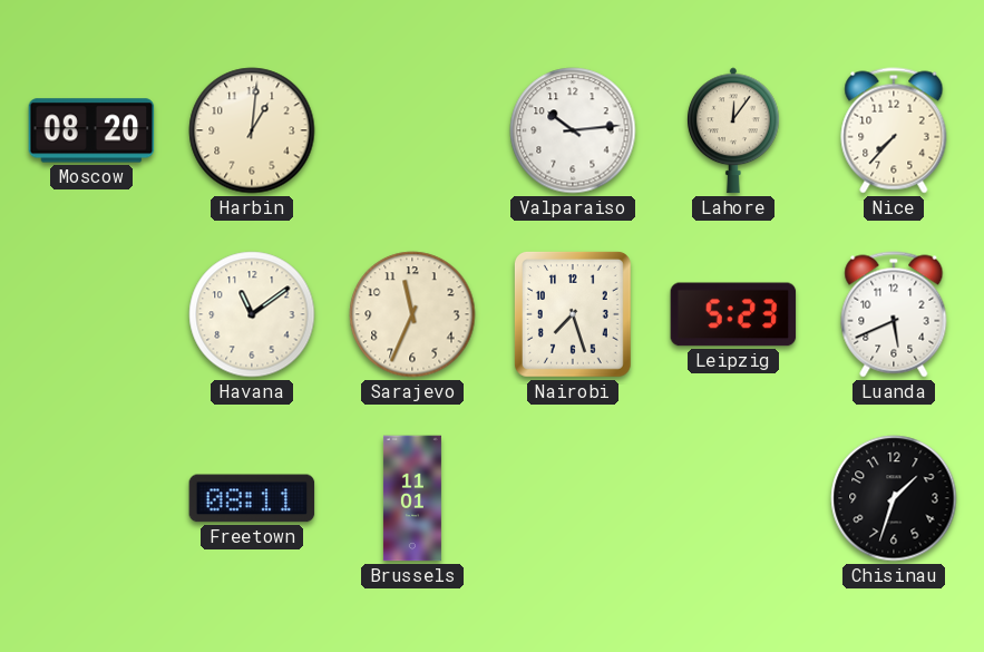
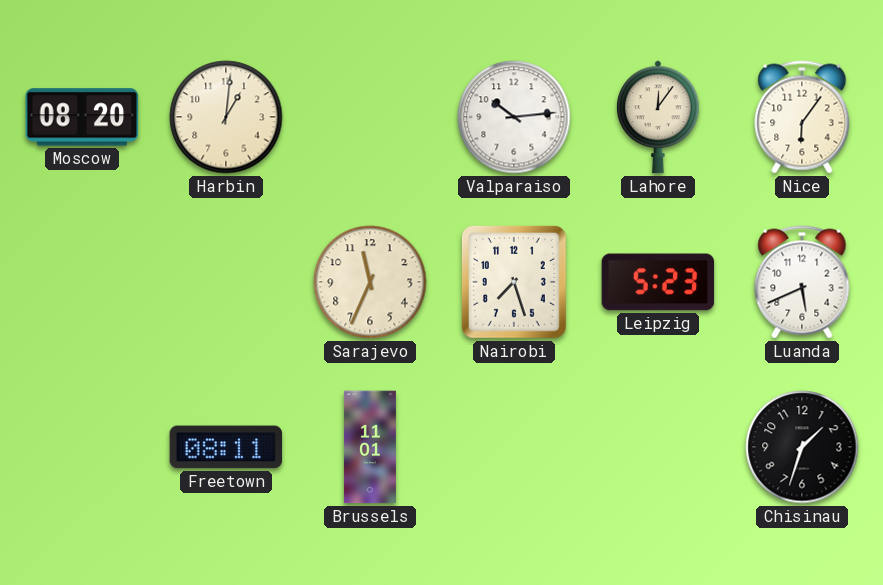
Nice: 7:37 -> 6:06 (802, 117)
Havana: 11:09 -> none (252, 314)
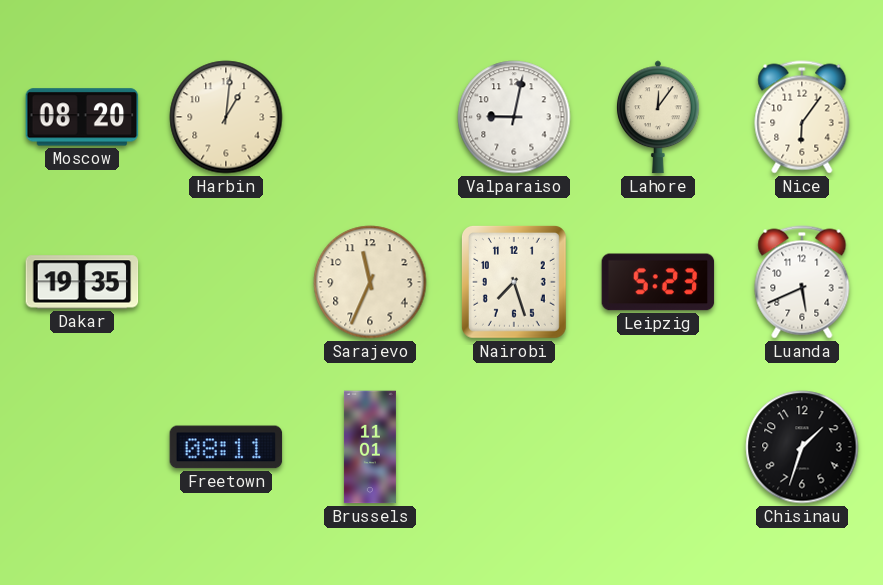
Valparaiso: 10:14 -> 9:02 (514, 117)
Dakar: none -> 19:35 (82, 282)
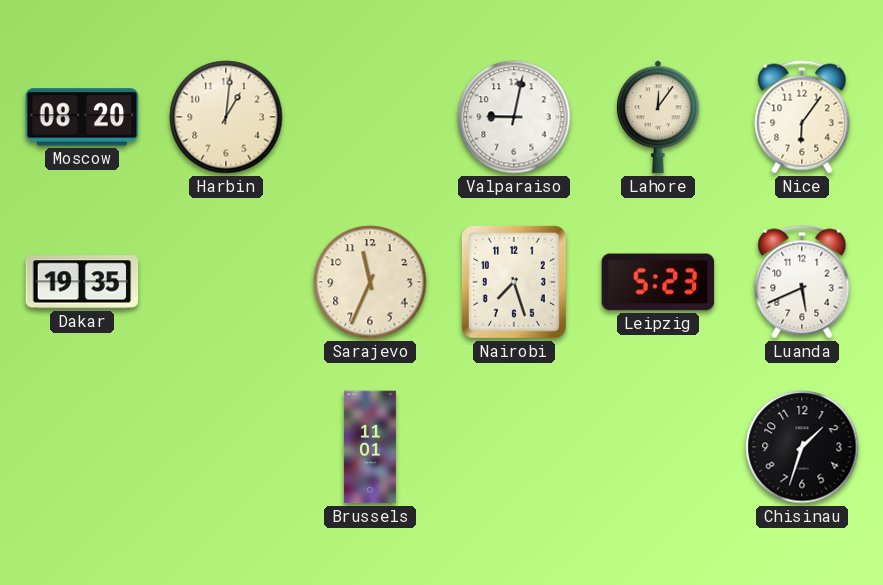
Freetown: 08:11 -> none (226, 447)
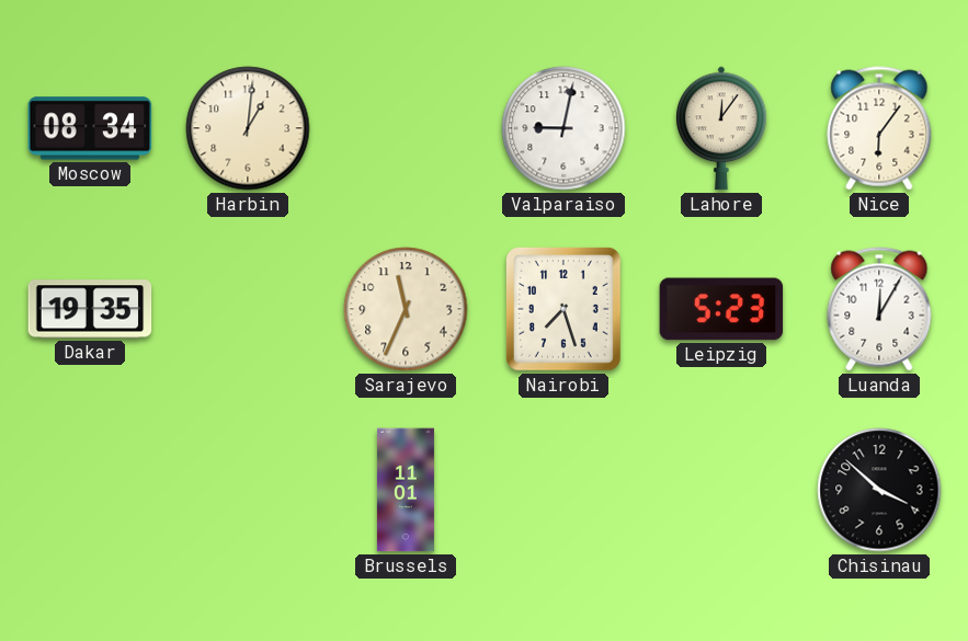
Moscow: 08:20 -> 08:34 (90, 128)
Luanda: 5:41 -> 12:05 (879, 309)
Chisinau: 1:33 -> 3:52 (879, 490)
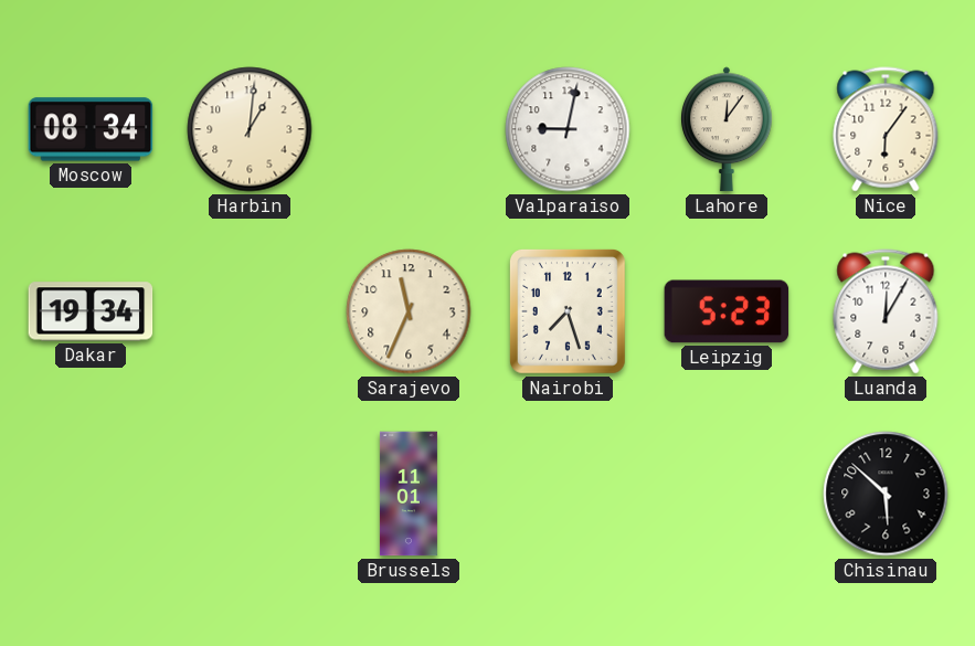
Dakar: 19:35 -> 19:34 (91, 311)
Chisinau: 3:52 -> 5:52 (886, 494)
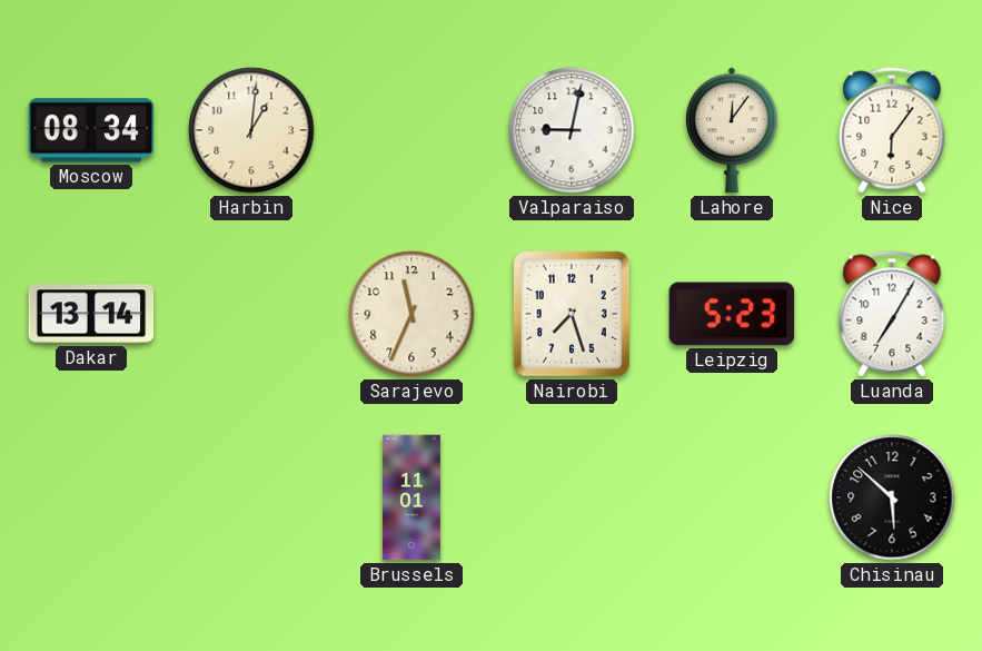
Dakar: 19:34 -> 13:14 (91, 314)
Luanda: 12:05 -> 7:05 (892, 314)
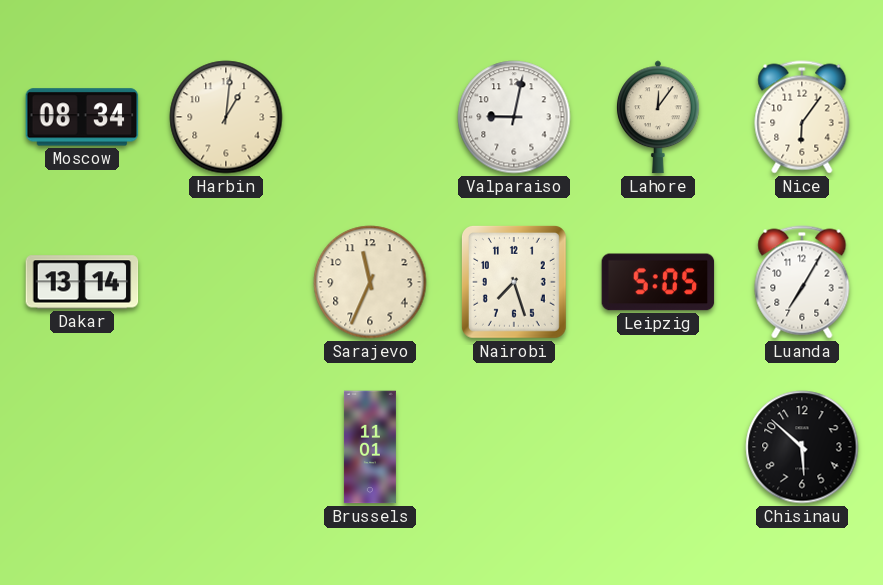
Leipzig: 5:23 -> 5:05 (658, 282)
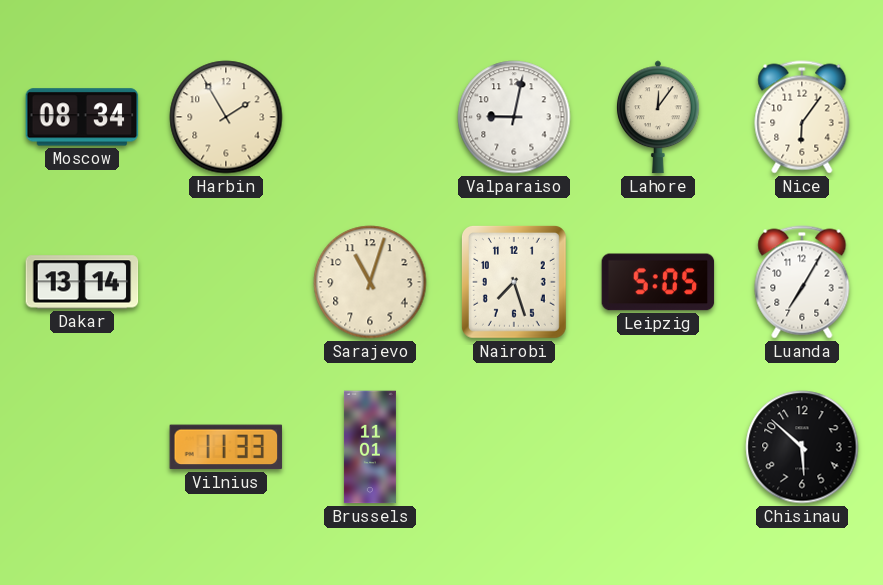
Harbin: 1:01 -> 1:55 (226, 117)
Sarajevo: 11:34 -> 11:03 (370, 282)
Vilnius: none -> 11:33 (226, 447)
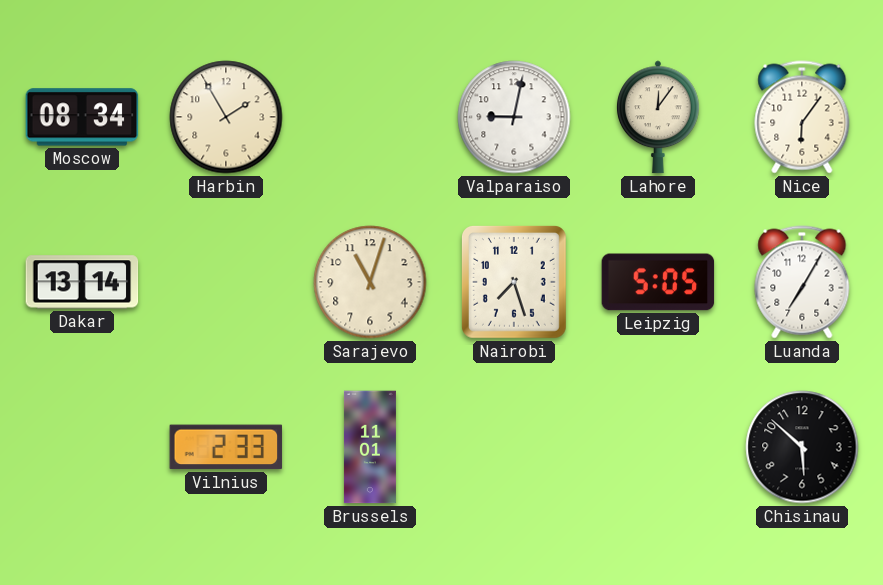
Vilnius: 11:33 -> 2:33 (226, 447)
